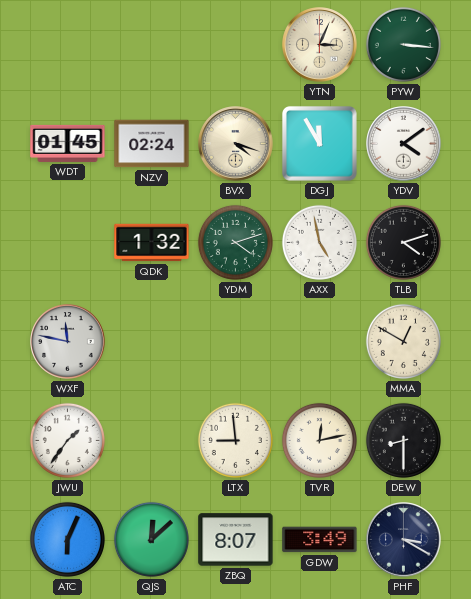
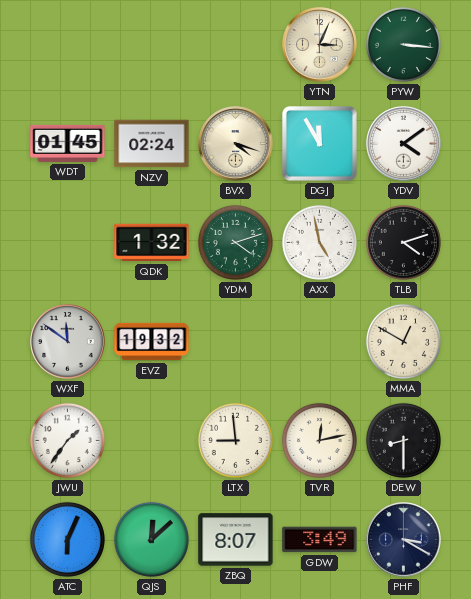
WXF: 11:47 -> 11:51 (68, 342)
EVZ: none -> 19:32 (152, 342)
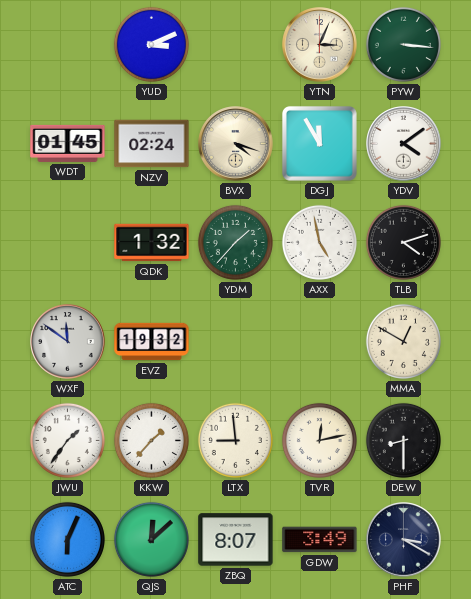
YUD: none -> 3:11 (151, 44)
YDM: 4:12 -> 1:37 (235, 242)
KKW: none -> 1:37 (151, 440)
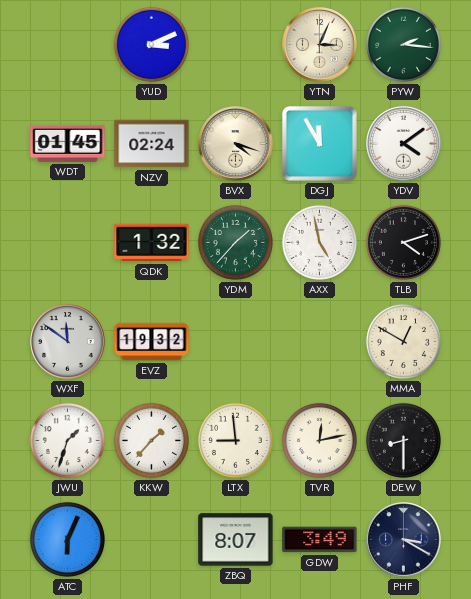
PYW: 3:16 -> 2:16 (403, 44)
JWU: 1:36 -> 1:33 (67, 440)
QJS: 12:08 -> none (151, 539)
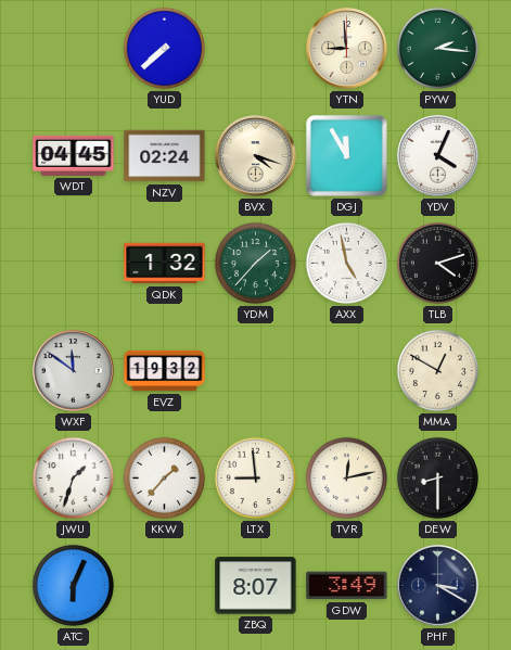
YUD: 3:11 -> 7:38 (164, 48)
YTN: 3:04 -> 8:59 (347, 49)
WDT: 01:45 -> 04:45 (74, 155)
YDV: 4:09 -> 4:04 (438, 156)
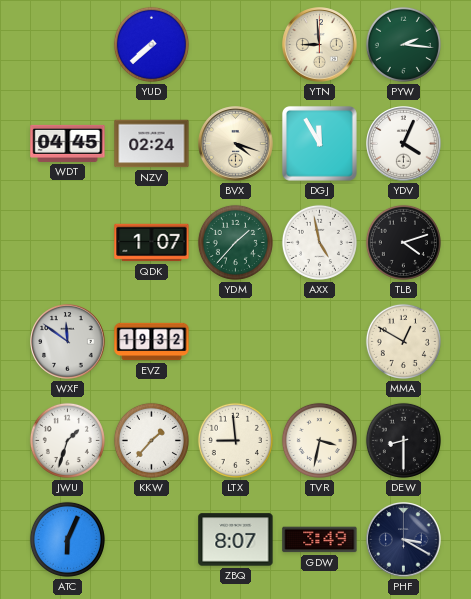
QDK: 1:32 -> 1:07 (152, 243)
TVR: 12:13 -> 3:32 (319, 440)
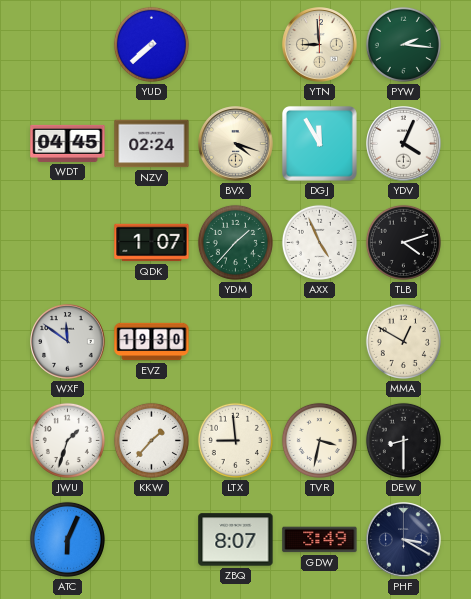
AXX: 4:58 -> 4:56 (319, 242)
EVZ: 19:32 -> 19:30 (152, 342)
